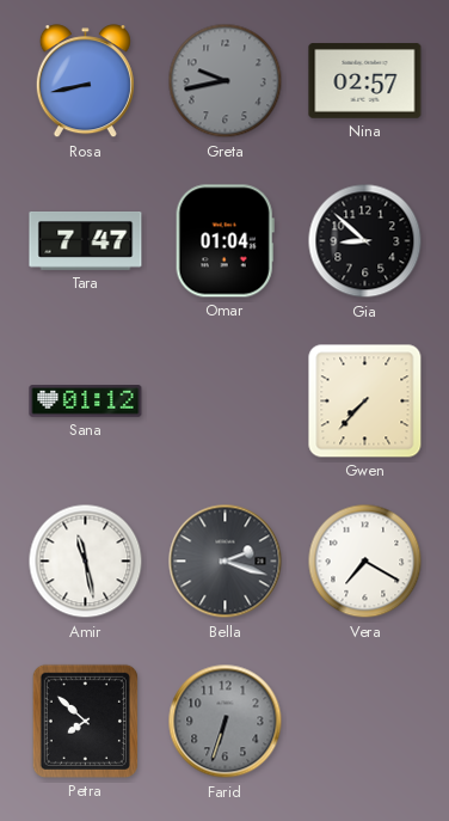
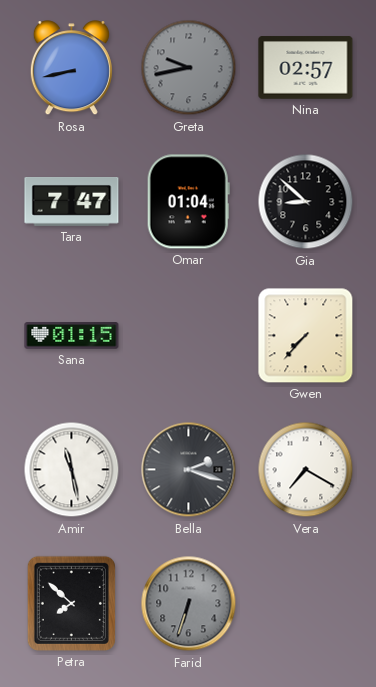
Sana: 01:12 -> 01:15 (72, 336)
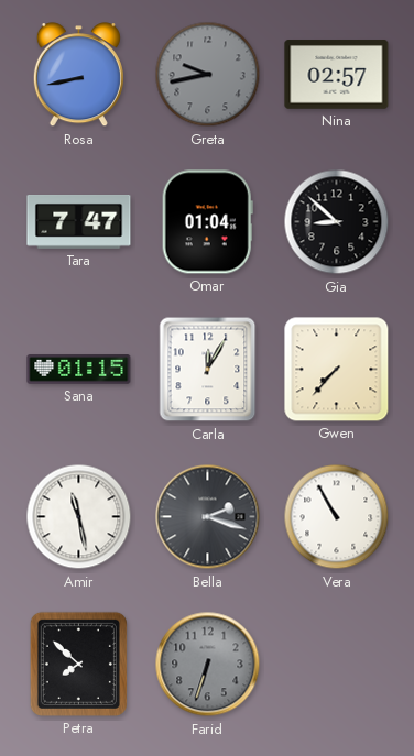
Carla: none -> 12:05 (208, 370)
Vera: 7:20 -> 10:55 (337, 517)
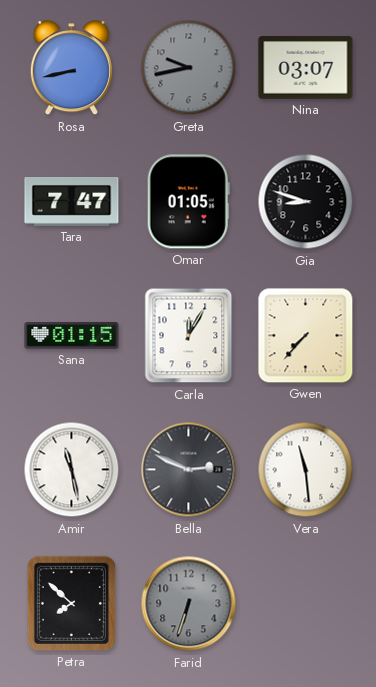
Nina: 02:57 -> 03:07 (306, 68)
Omar: 01:04 -> 01:05 (188, 202)
Gia: 8:52 -> 8:48 (306, 202)
Bella: 2:18 -> 2:49 (189, 470)
Vera: 10:55 -> 11:29 (306, 470)
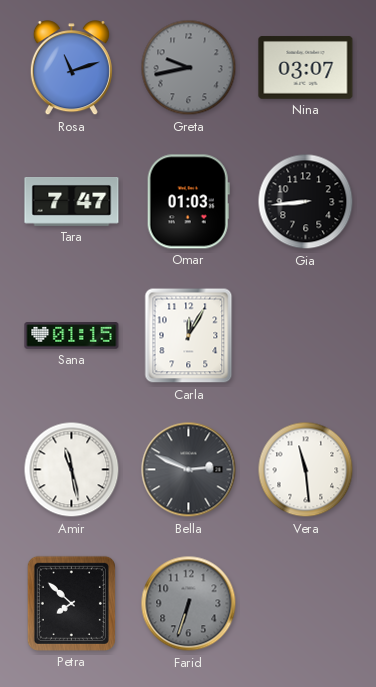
Rosa: 8:43 -> 11:12 (71, 68)
Omar: 01:05 -> 01:03 (188, 202)
Gia: 8:48 -> 8:44 (306, 202)
Gwen: 7:37 -> none (306, 336)
